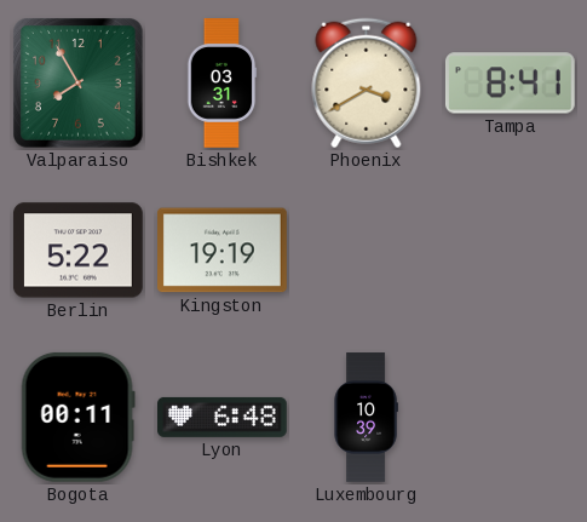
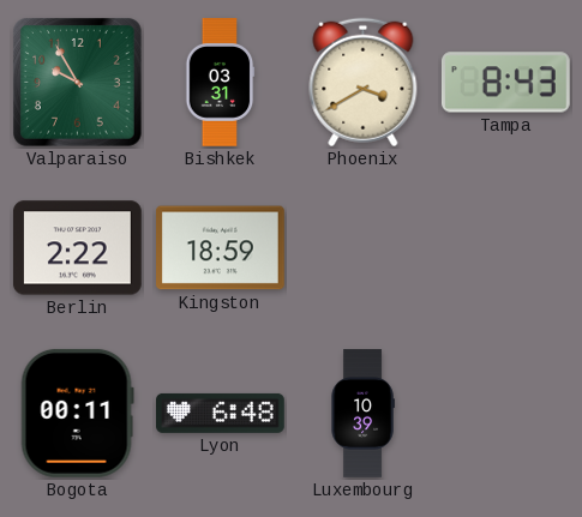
Valparaiso: 7:55 -> 9:55 (78, 83)
Tampa: 8:41 -> 8:43 (505, 83)
Berlin: 5:22 -> 2:22 (77, 248)
Kingston: 19:19 -> 18:59 (221, 248)
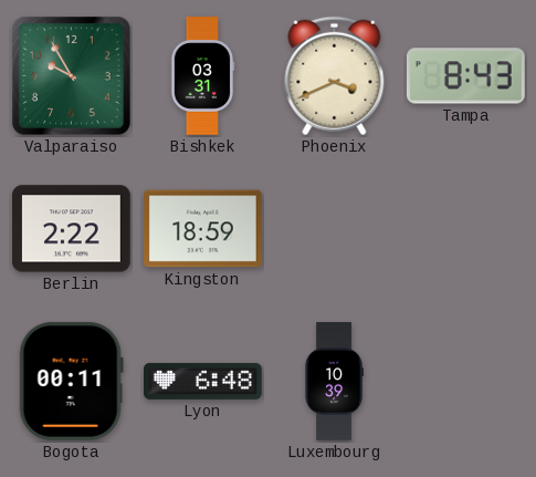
Phoenix: 3:40 -> 3:41 (335, 76)
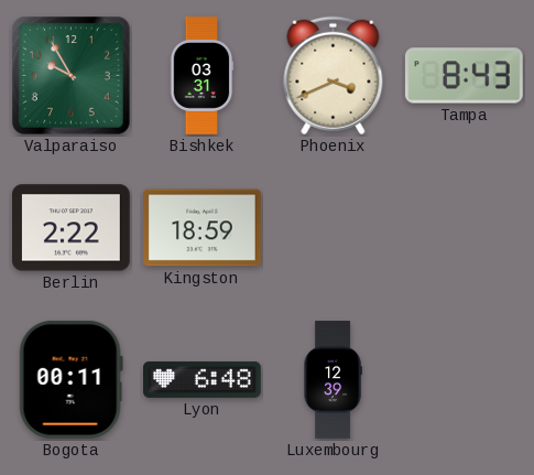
Luxembourg: 10:39 -> 12:39 (333, 380)
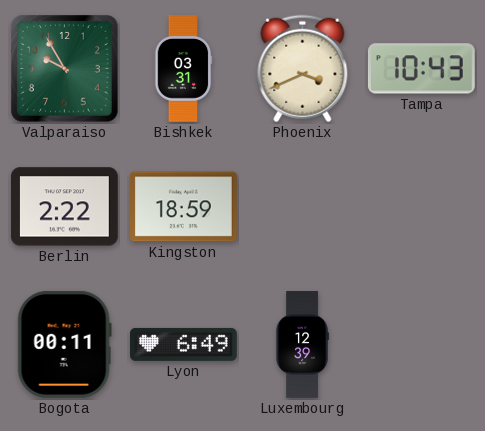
Tampa: 8:43 -> 10:43 (421, 69)
Lyon: 6:48 -> 6:49 (184, 344)
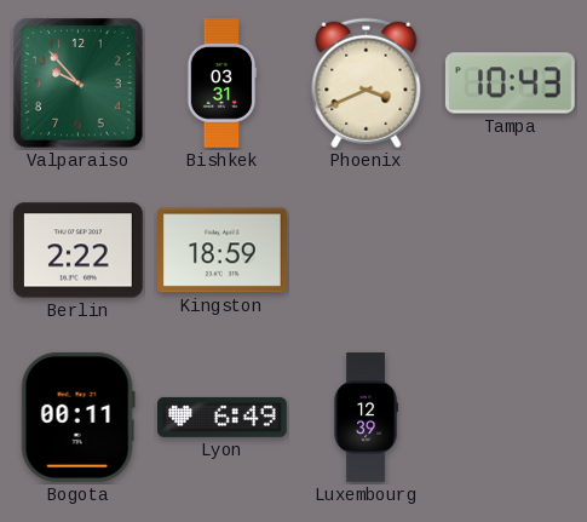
Valparaiso: 9:55 -> 9:53 (79, 84)
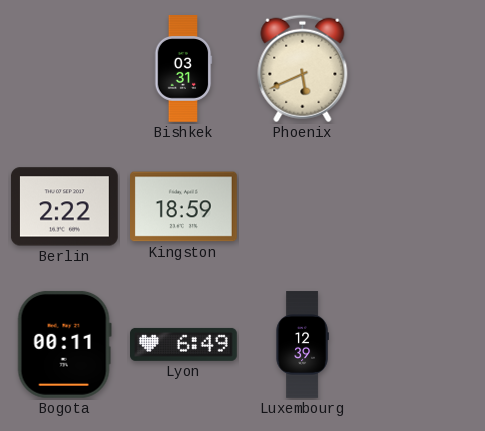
Valparaiso: 9:53 -> none (79, 84)
Phoenix: 3:41 -> 5:41 (303, 69)
Tampa: 10:43 -> none (510, 84)
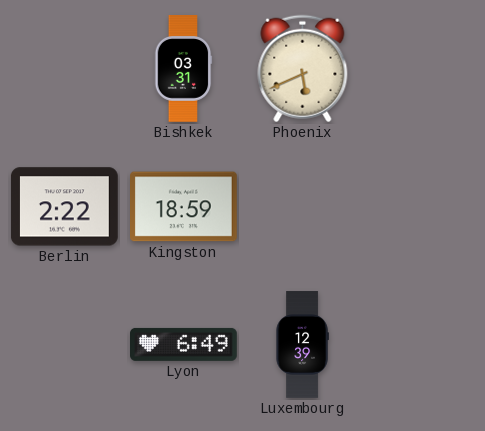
Bogota: 00:11 -> none (64, 344)
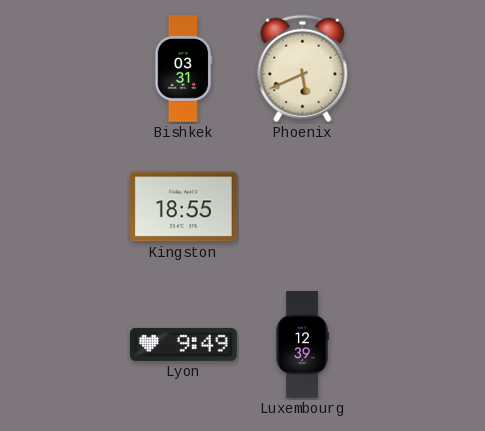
Berlin: 2:22 -> none (64, 207)
Kingston: 18:59 -> 18:55 (184, 207)
Lyon: 6:49 -> 9:49 (184, 344)
